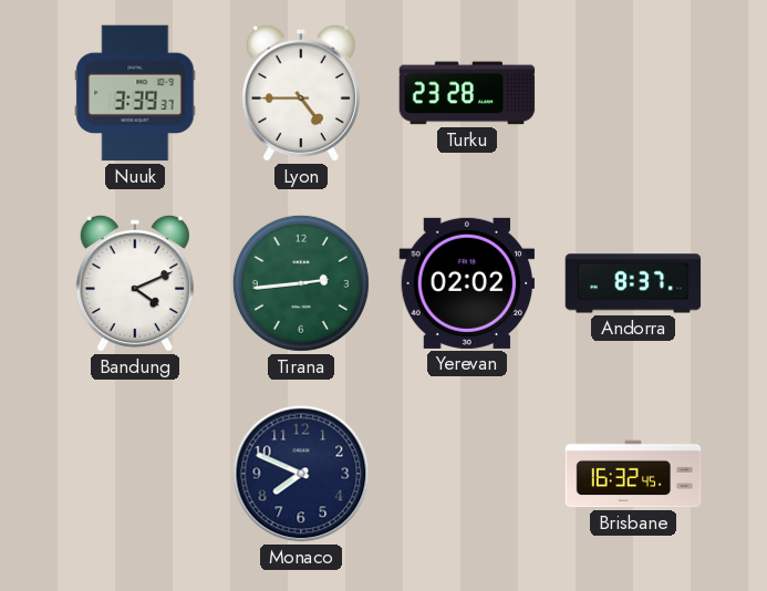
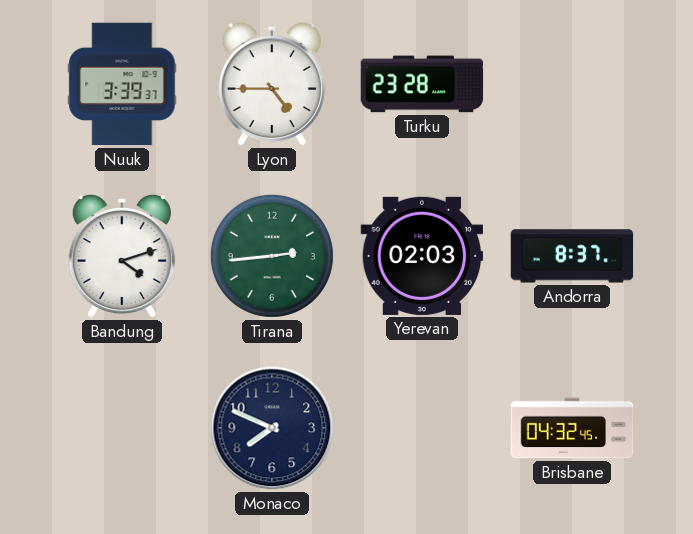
Bandung: 4:11 -> 4:12 (122, 256)
Yerevan: 02:02 -> 02:03 (422, 256)
Brisbane: 16:32 -> 04:32 (572, 428)
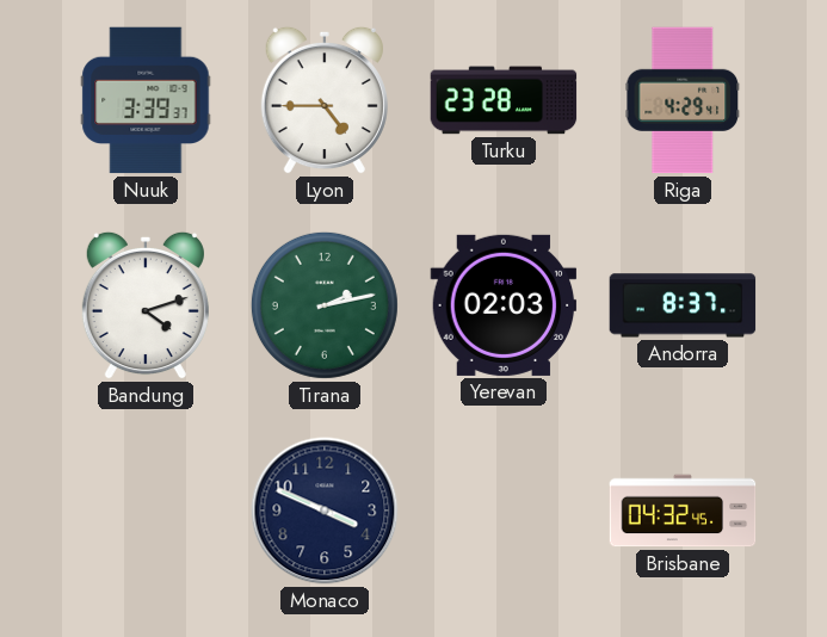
Riga: none -> 4:29 (683, 100)
Tirana: 2:44 -> 2:13 (325, 305)
Monaco: 7:49 -> 3:49 (325, 511)
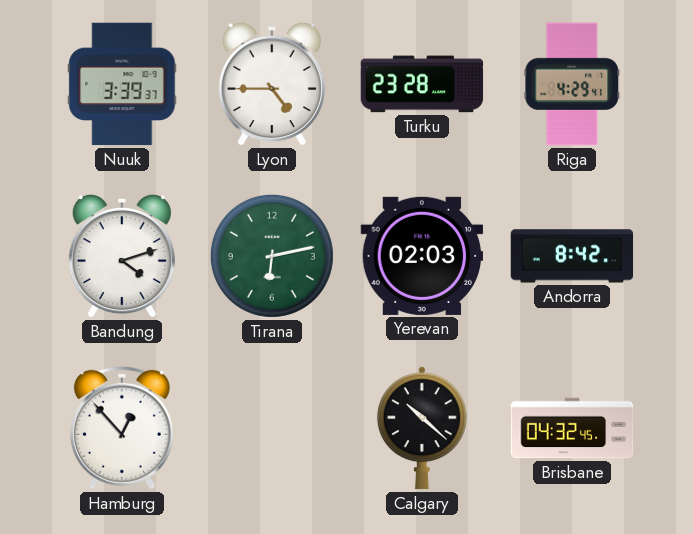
Tirana: 2:13 -> 6:13 (272, 256)
Andorra: 8:37 -> 8:42 (572, 256)
Hamburg: none -> 12:53 (122, 428)
Monaco: 3:49 -> none (325, 511)
Calgary: none -> 10:22 (422, 428)
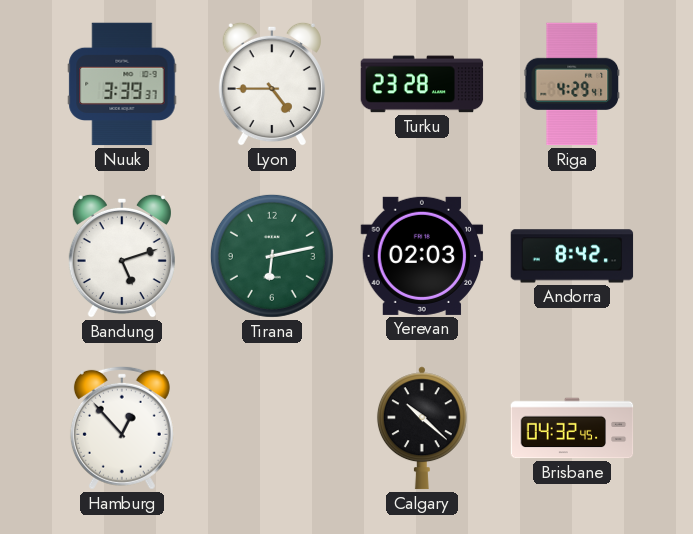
Bandung: 4:12 -> 5:12 (122, 256)
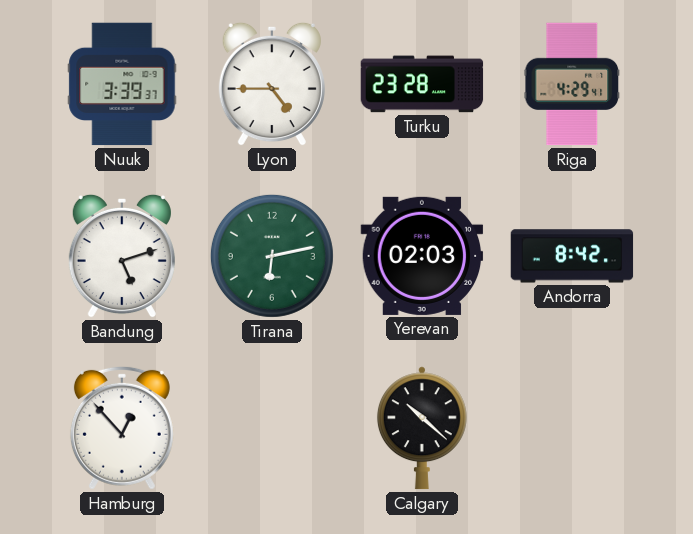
Brisbane: 04:32 -> none (572, 428)
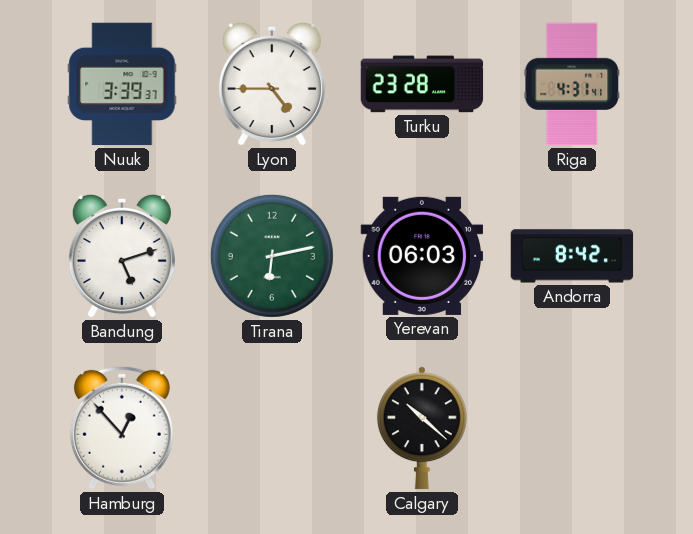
Riga: 4:29 -> 4:31 (572, 84)
Yerevan: 02:03 -> 06:03 (422, 256)
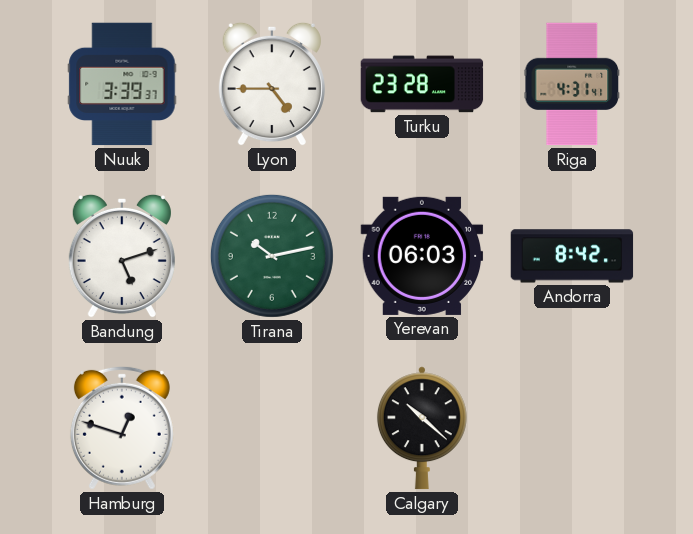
Tirana: 6:13 -> 10:13 (272, 256)
Hamburg: 12:53 -> 12:48 (122, 428)
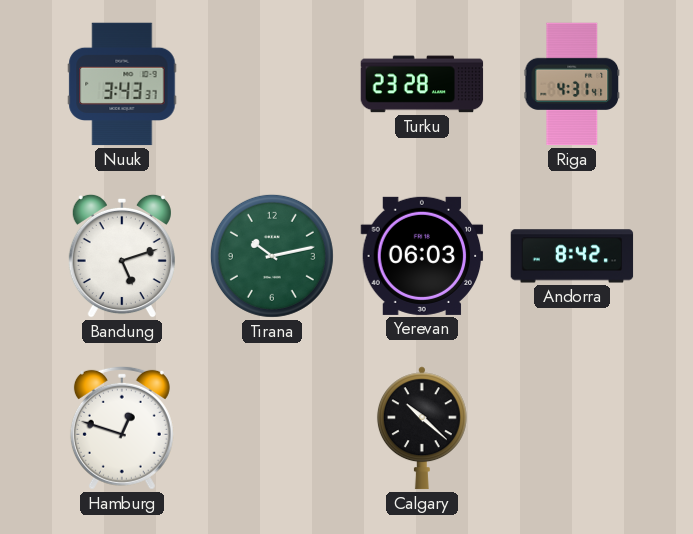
Nuuk: 3:39 -> 3:43 (122, 84)
Lyon: 4:45 -> none (272, 84)
